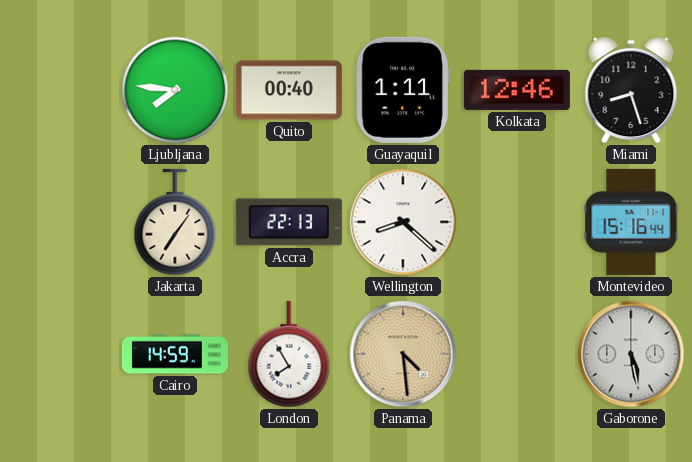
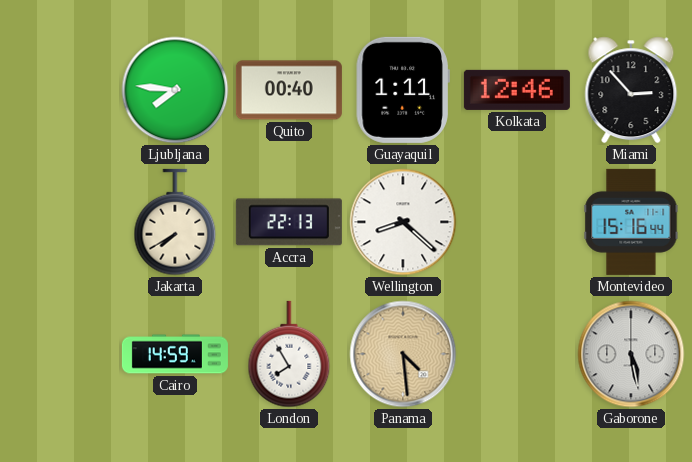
Miami: 8:27 -> 2:53 (631, 90)
Jakarta: 7:06 -> 7:40 (175, 222)
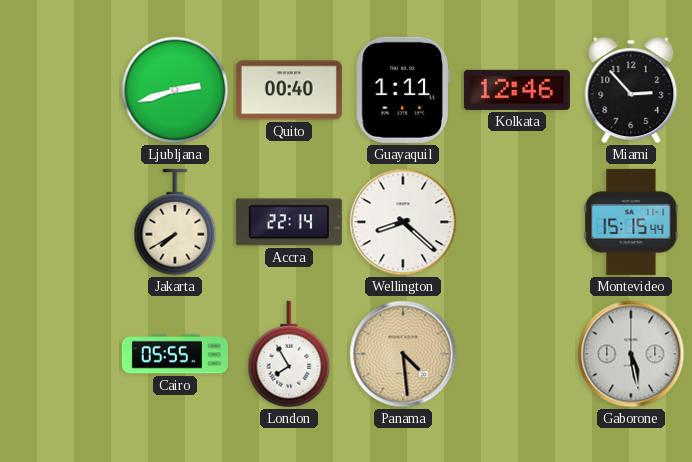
Ljubljana: 7:46 -> 2:42 (175, 90)
Accra: 22:13 -> 22:14 (289, 222)
Montevideo: 15:16 -> 15:15 (631, 222)
Cairo: 14:59 -> 05:55 (175, 354)
